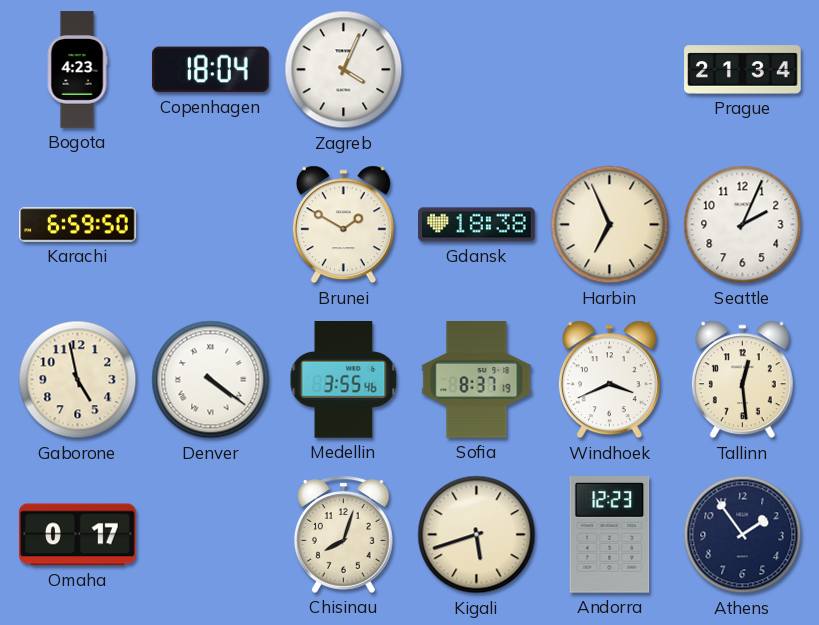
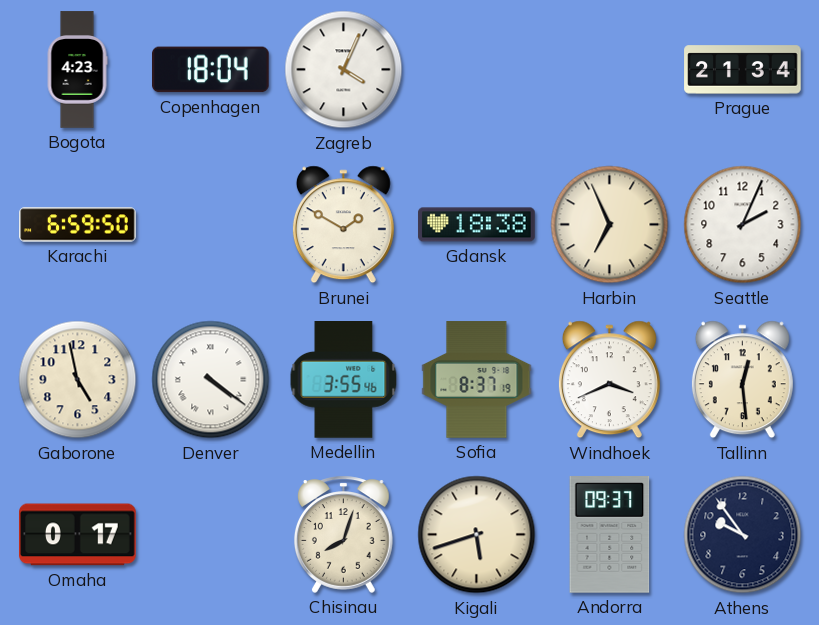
Andorra: 12:23 -> 09:37 (610, 535)
Athens: 1:54 -> 9:54 (743, 535)
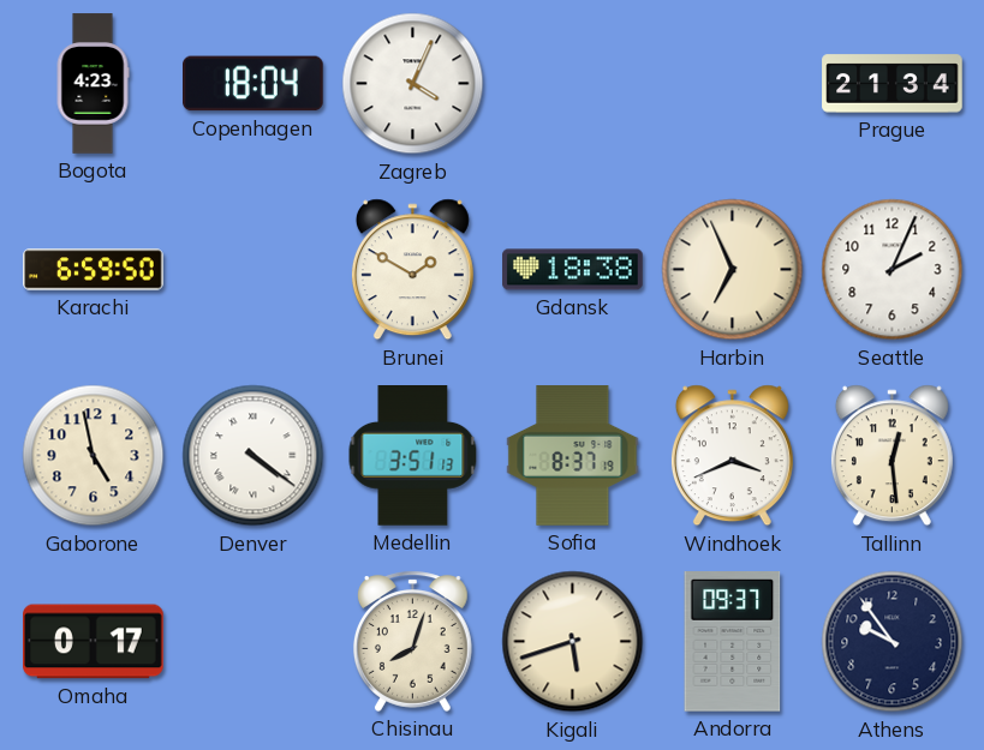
Medellin: 3:55 -> 3:51 (413, 456)
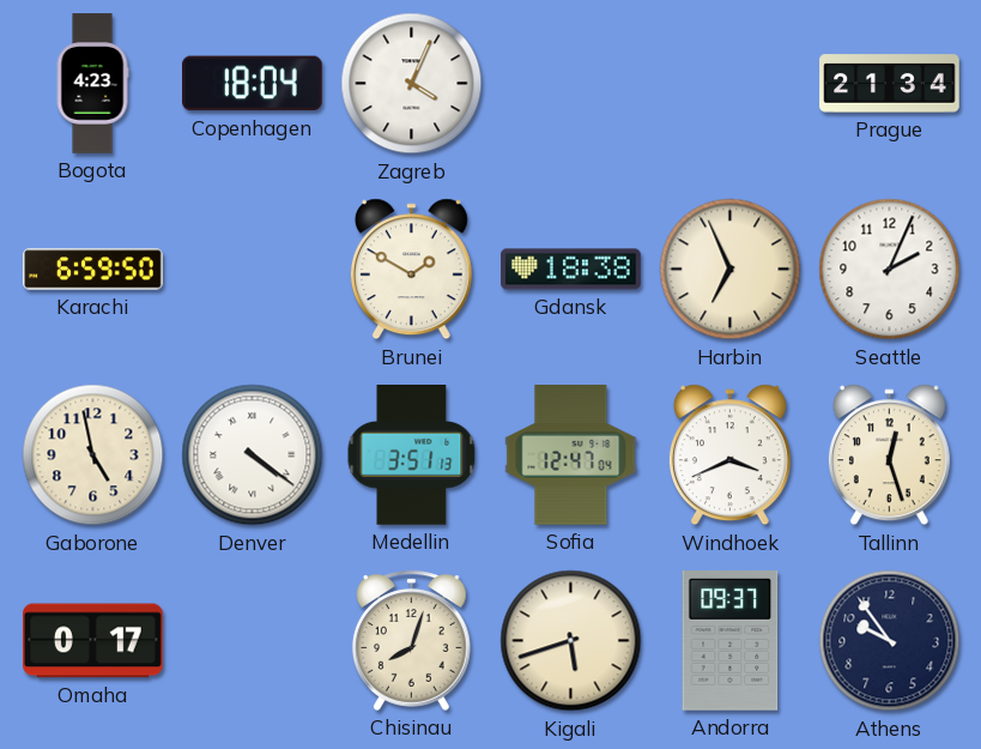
Sofia: 8:37 -> 12:47 (571, 455)
Tallinn: 12:29 -> 12:27 (889, 455)
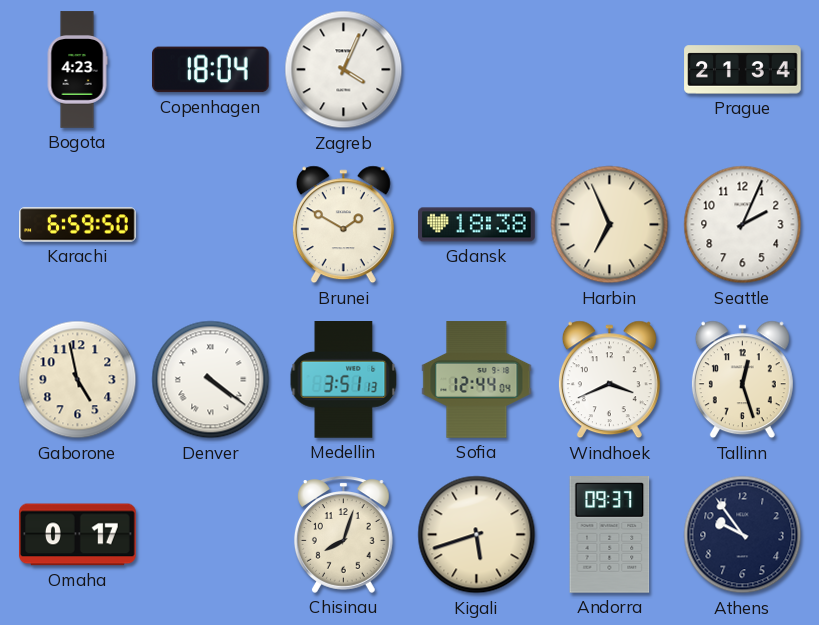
Sofia: 12:47 -> 12:44 (477, 380)
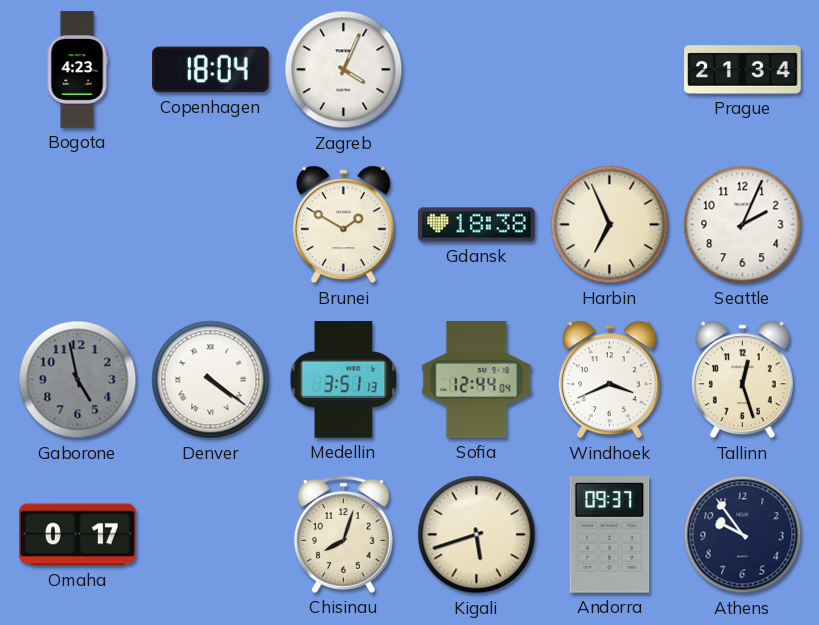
Karachi: 6:59 -> none (78, 225)
Gaborone dial: cream -> grey (78, 380)
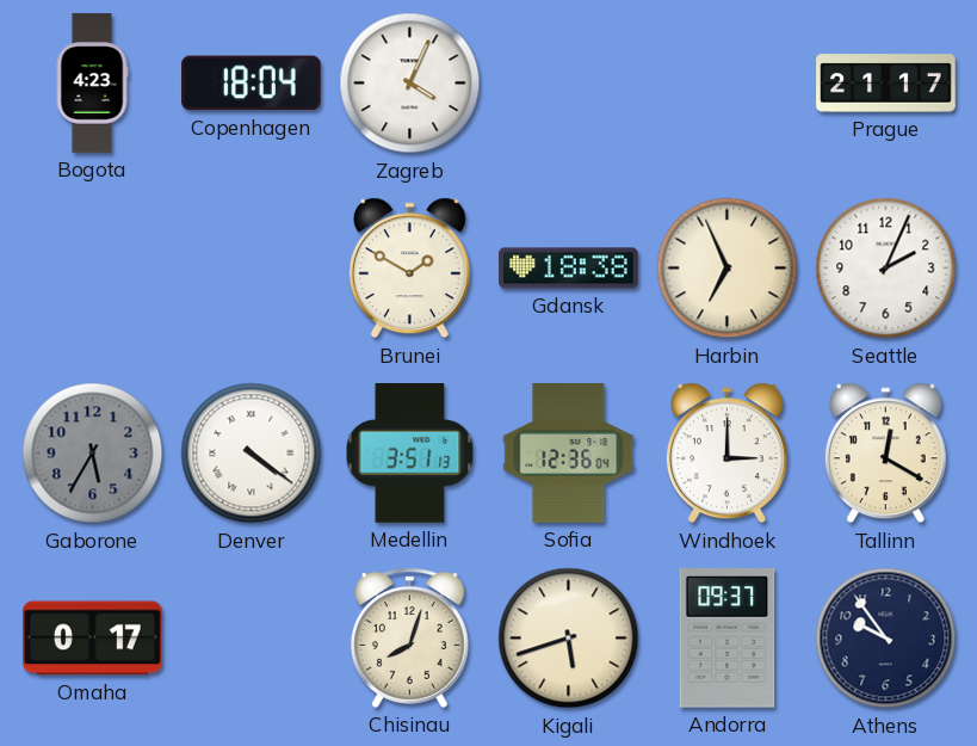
Prague: 21:34 -> 21:17 (886, 84)
Gaborone: 4:58 -> 5:35 (93, 454)
Sofia: 12:44 -> 12:36 (569, 454)
Windhoek: 3:41 -> 3:00 (726, 454)
Tallinn: 12:27 -> 12:20 (885, 454)
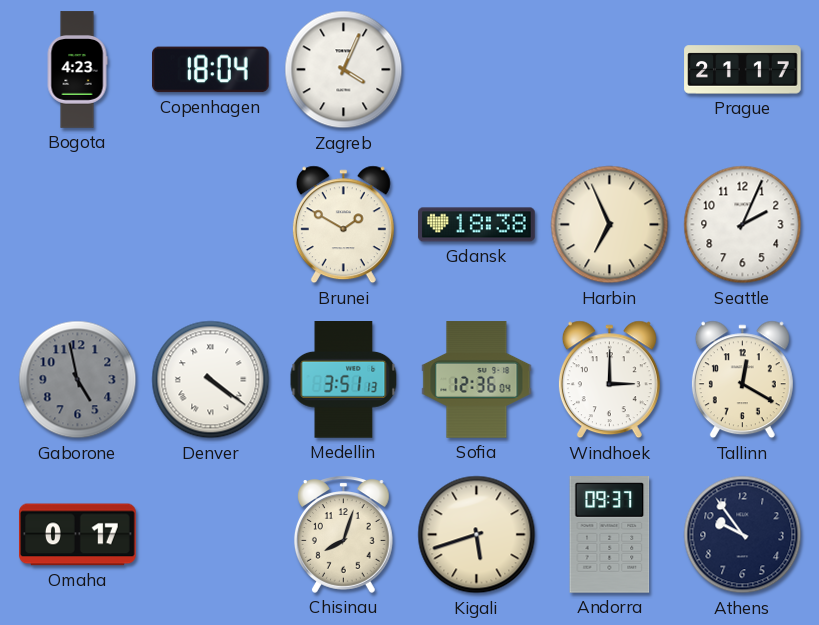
Gaborone: 5:35 -> 4:58 (78, 380)
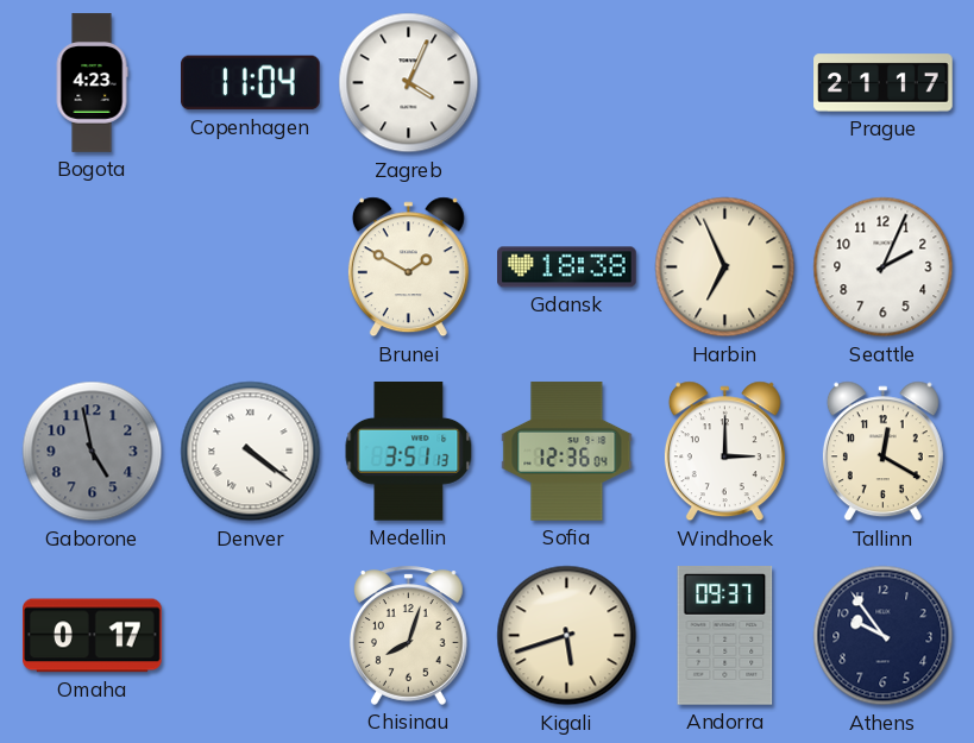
Copenhagen: 18:04 -> 11:04 (251, 83)
